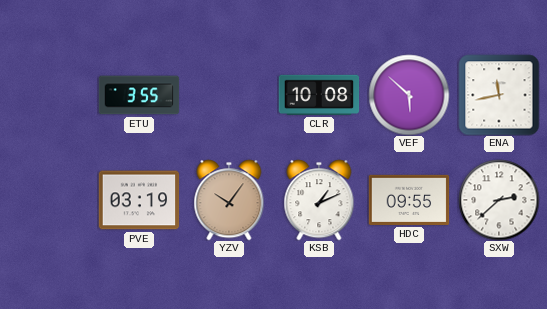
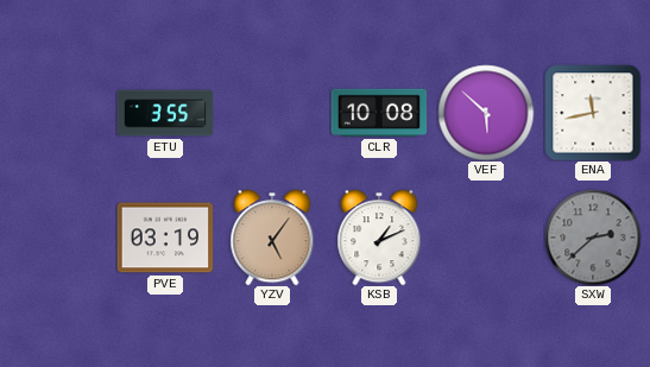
YZV: 10:06 -> 5:06 (272, 238)
HDC: 09:55 -> none (409, 200)
SXW dial: white -> grey (593, 238)
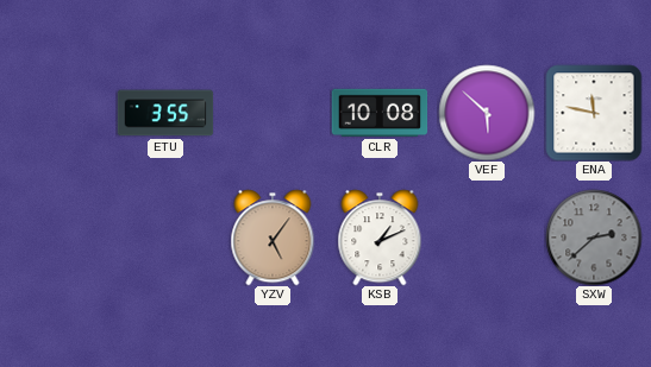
ENA: 11:43 -> 11:47 (594, 113)
PVE: 03:19 -> none (165, 238)
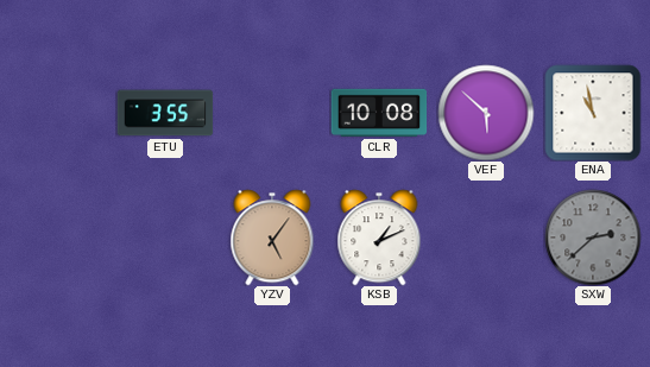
ENA: 11:47 -> 10:58 (593, 113)
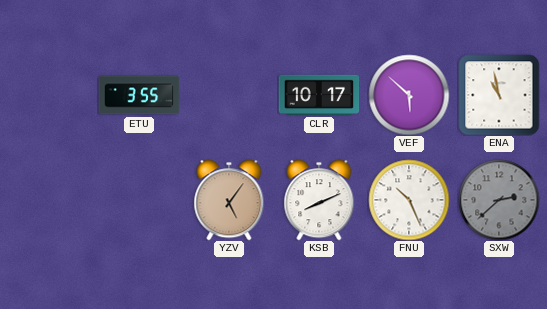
CLR: 10:08 -> 10:17 (319, 95)
KSB: 1:11 -> 8:11 (319, 200)
FNU: none -> 10:26 (409, 200)
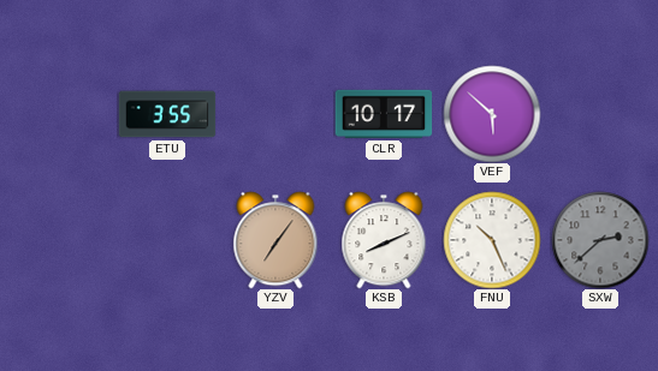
ENA: 10:58 -> none (499, 95)
YZV: 5:06 -> 7:06 (275, 240)
